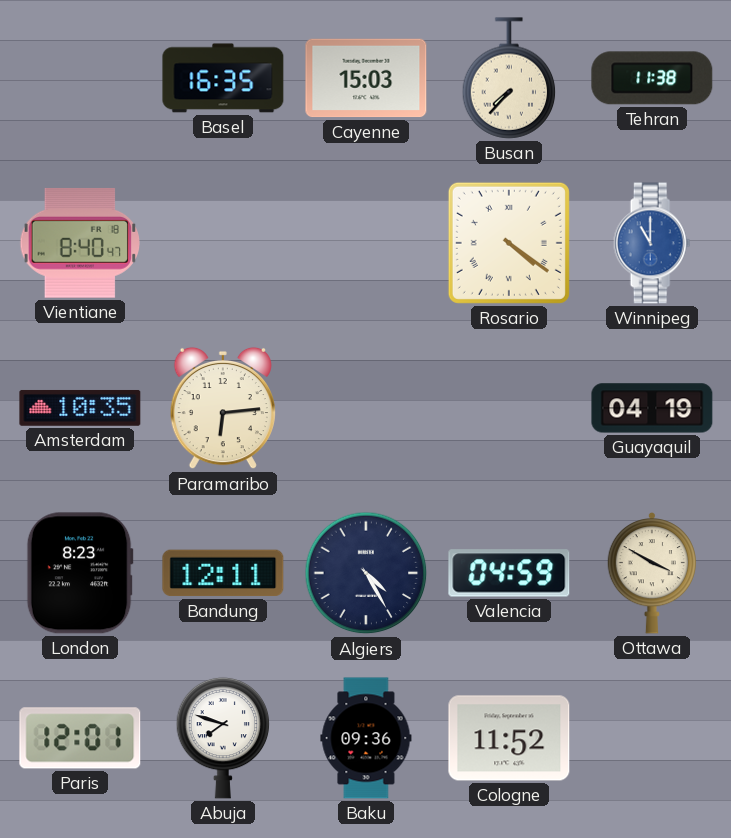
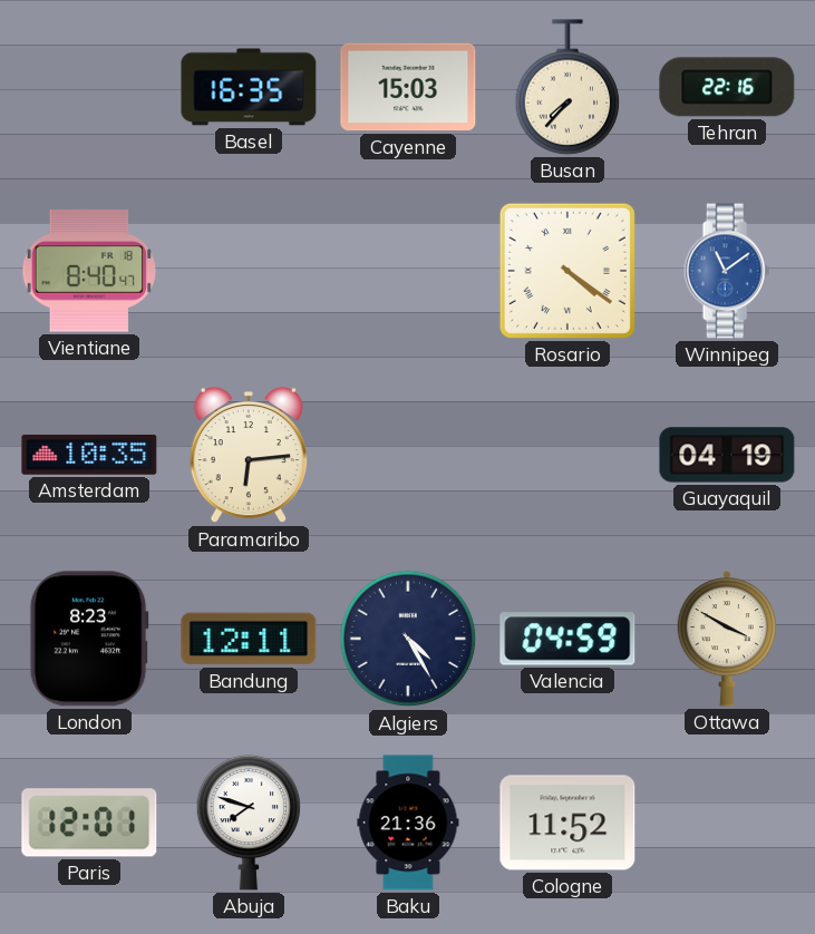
Tehran: 11:38 -> 22:16 (727, 87)
Winnipeg: 11:00 -> 11:09 (727, 271)
Baku: 09:36 -> 21:36 (408, 823)
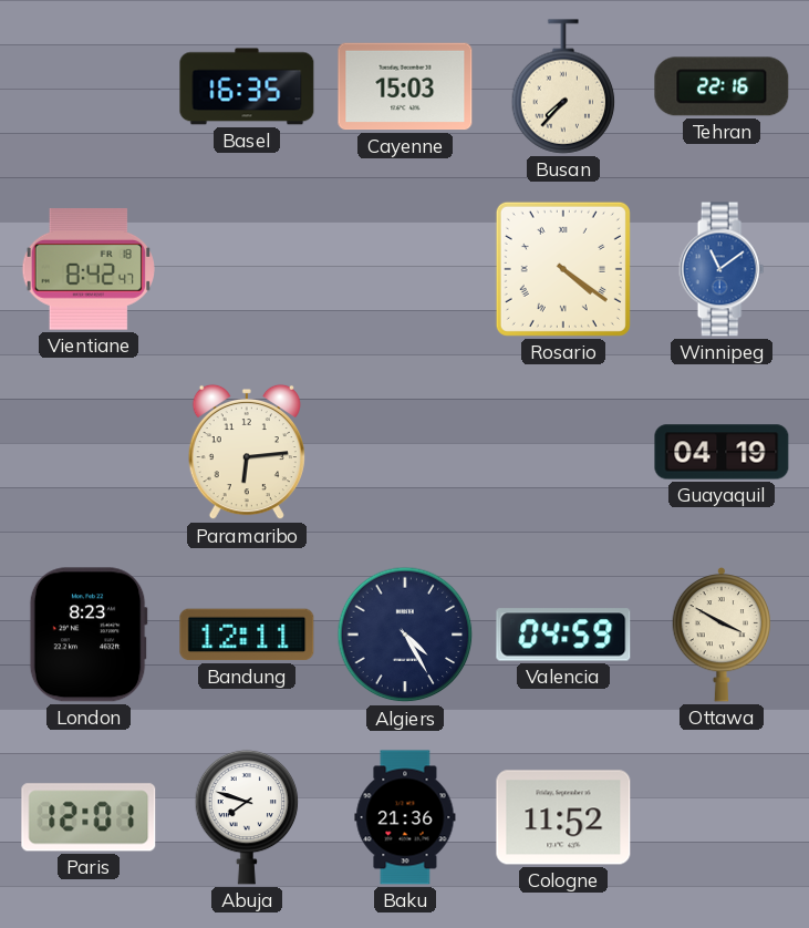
Vientiane: 8:40 -> 8:42 (89, 269)
Amsterdam: 10:35 -> none (89, 455)
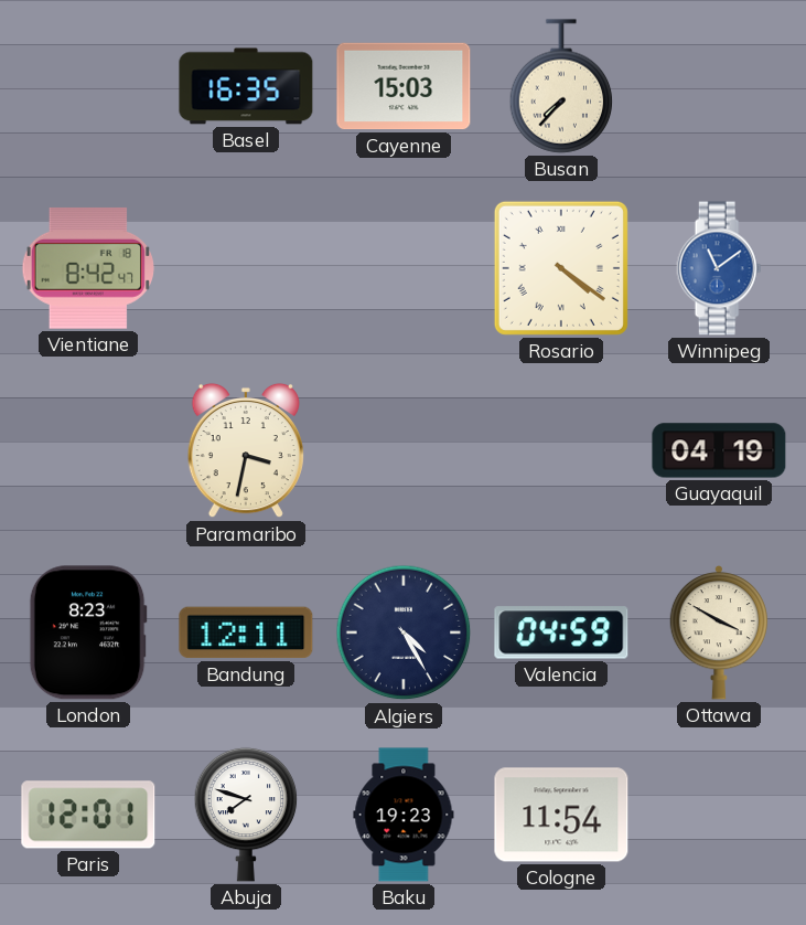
Tehran: 22:16 -> none (722, 86)
Paramaribo: 6:14 -> 3:32 (246, 450)
Baku: 21:36 -> 19:23 (404, 815)
Cologne: 11:52 -> 11:54 (561, 815)
